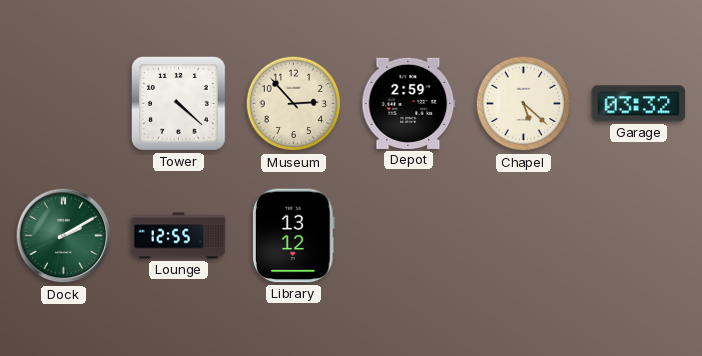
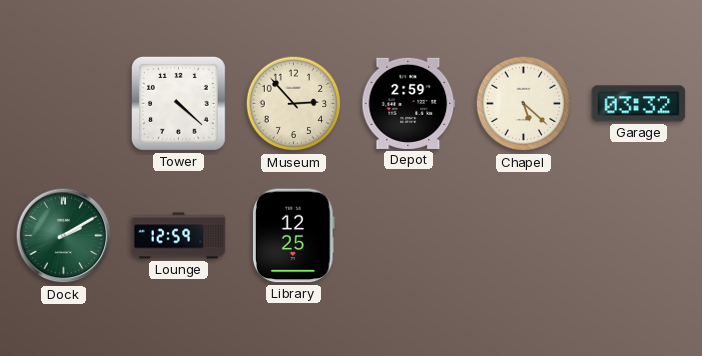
Lounge: 12:55 -> 12:59 (179, 236)
Library: 13:12 -> 12:25 (293, 236)
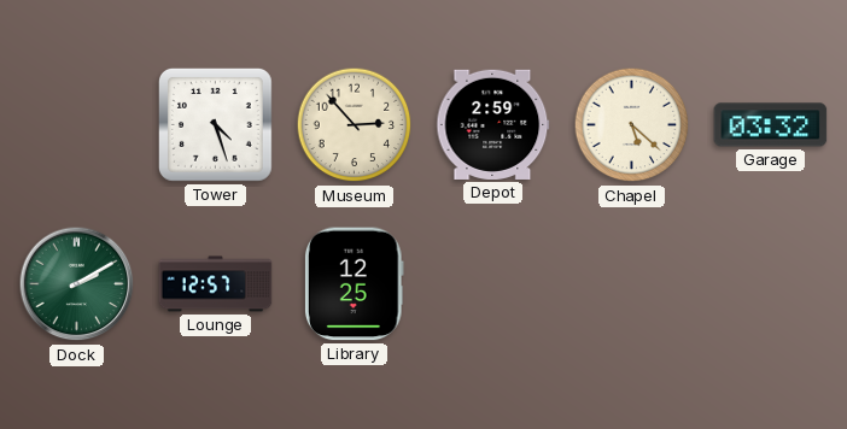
Tower: 4:22 -> 4:27 (215, 124)
Lounge: 12:59 -> 12:57 (216, 284)
